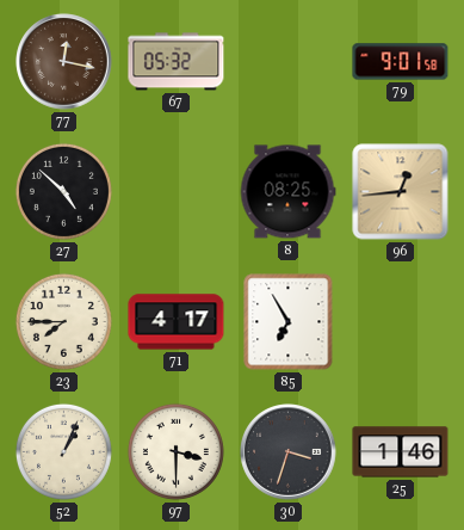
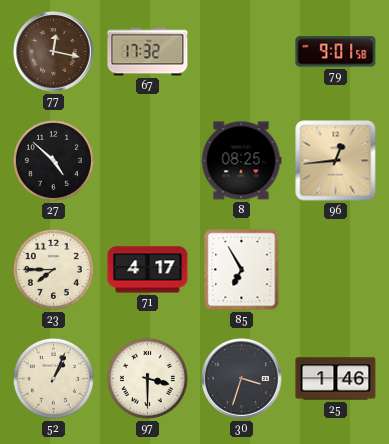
67: 05:32 -> 17:32 (148, 52)
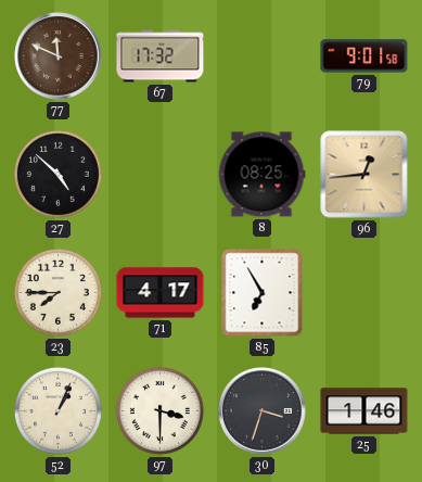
77: 12:17 -> 11:49 (59, 56)
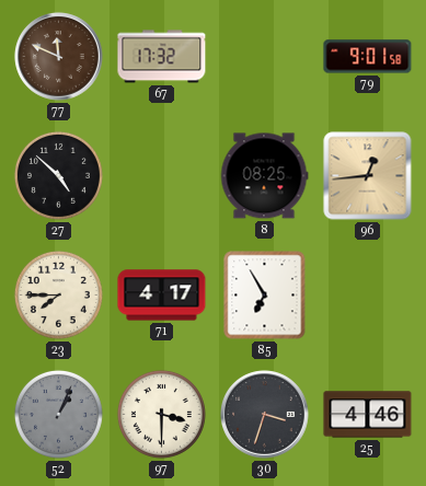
52 dial: cream -> grey (58, 414)
25: 1:46 -> 4:46 (368, 415)
